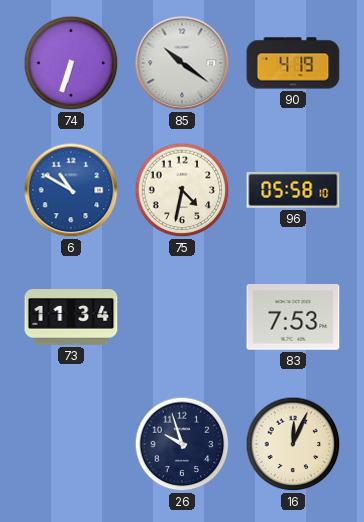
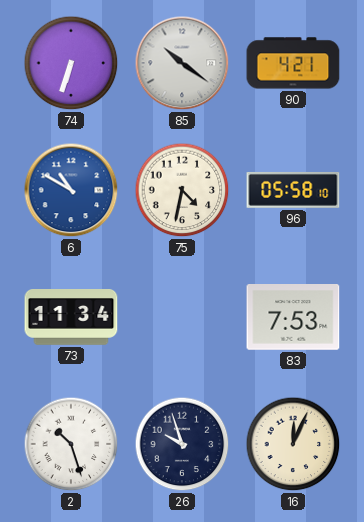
90: 4:19 -> 4:21 (293, 63)
2: none -> 10:27 (71, 444)
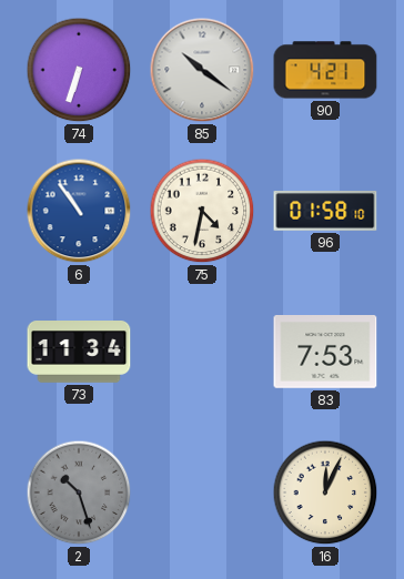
6: 10:50 -> 10:54 (79, 211)
96: 05:58 -> 01:58 (325, 211)
2 dial: white -> grey (79, 492)
26: 9:57 -> none (182, 444)
